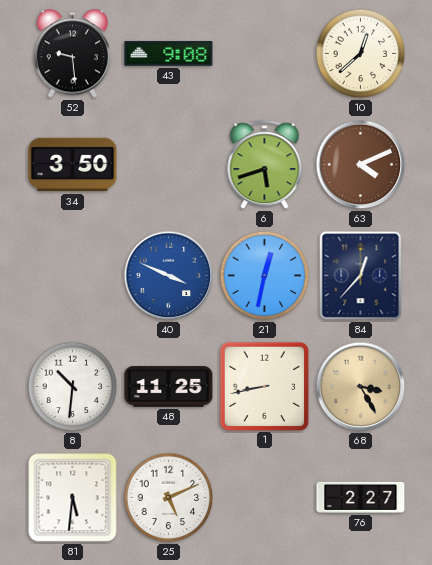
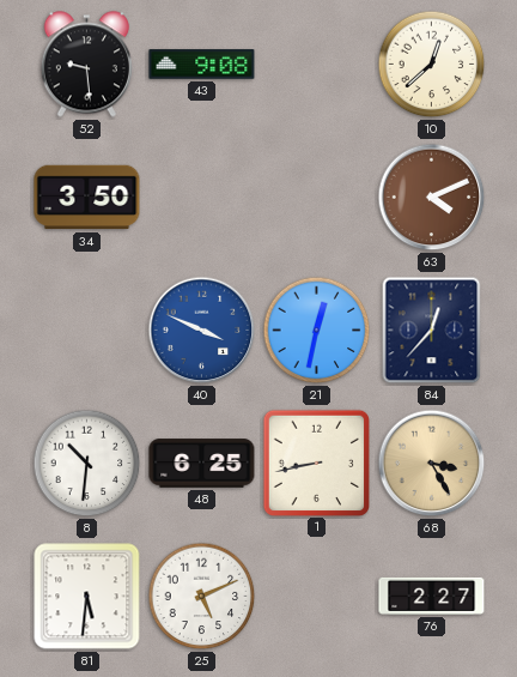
6: 5:42 -> none (265, 165)
48: 11:25 -> 6:25 (202, 464)
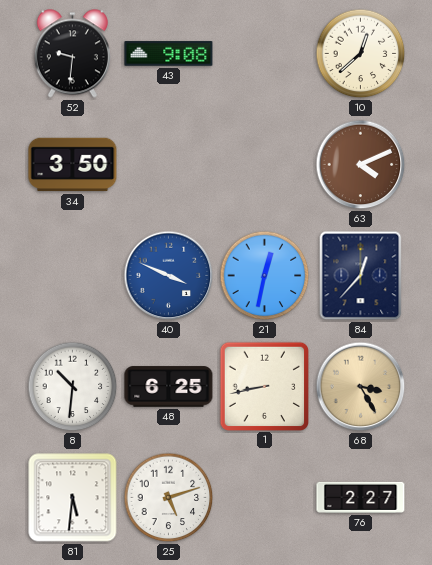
52: 9:29 -> 9:31 (72, 54)
25: 5:11 -> 5:12 (169, 498)
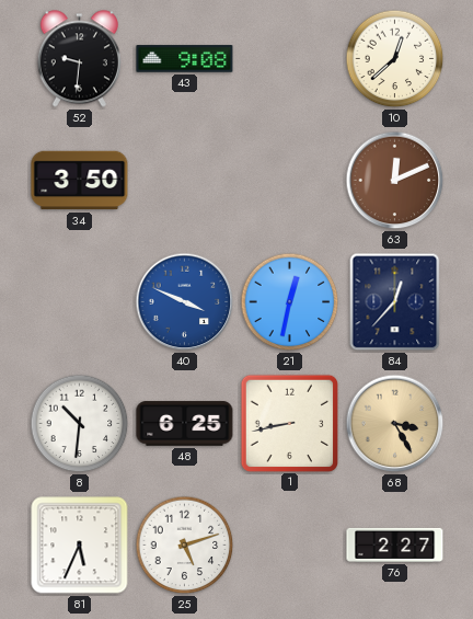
63: 4:11 -> 12:11 (395, 181)
81: 5:31 -> 5:34 (80, 546)
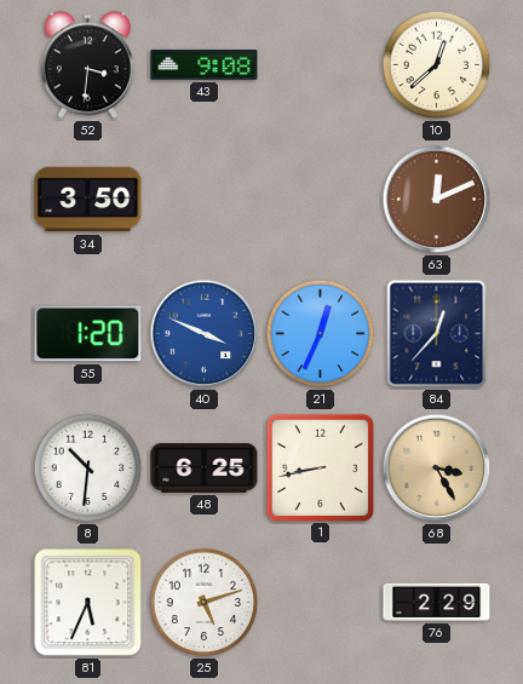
52: 9:31 -> 3:31 (87, 65)
55: none -> 1:20 (88, 334)
21: 12:32 -> 12:34 (321, 334)
76: 2:27 -> 2:29 (437, 602)
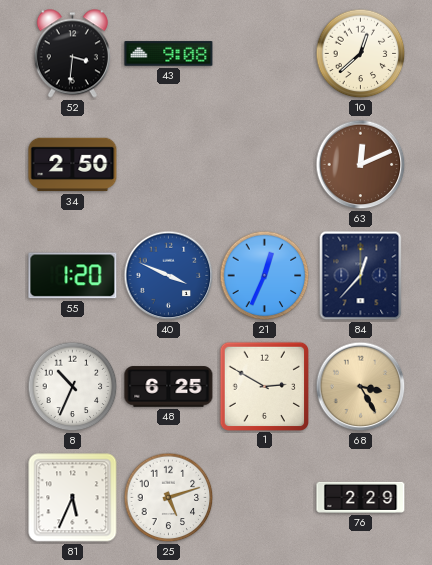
34: 3:50 -> 2:50 (73, 165)
8: 10:31 -> 10:34 (73, 387)
1: 8:43 -> 2:50 (264, 386)
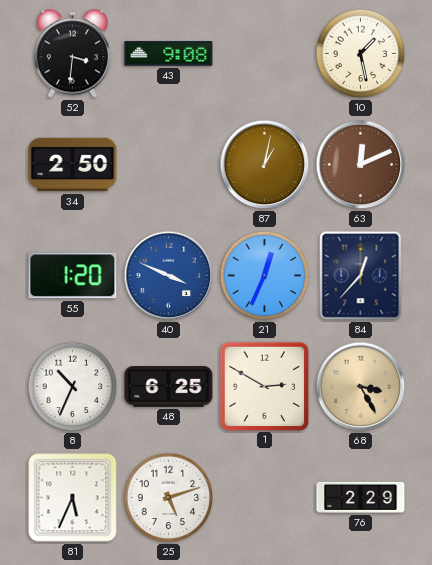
10: 12:38 -> 1:28 (361, 54)
87: none -> 1:02 (265, 165)
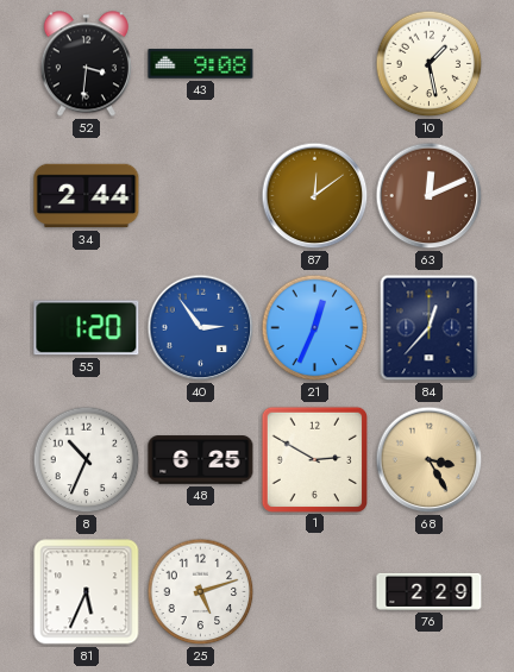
34: 2:50 -> 2:44 (87, 196)
87: 1:02 -> 12:09 (315, 196)
40: 3:49 -> 2:54 (201, 328)
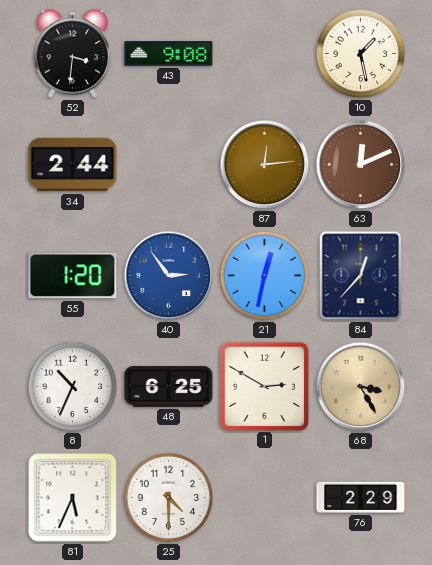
87: 12:09 -> 12:14 (265, 165)
21: 12:34 -> 12:32 (265, 276)
25: 5:12 -> 4:30 (169, 498)
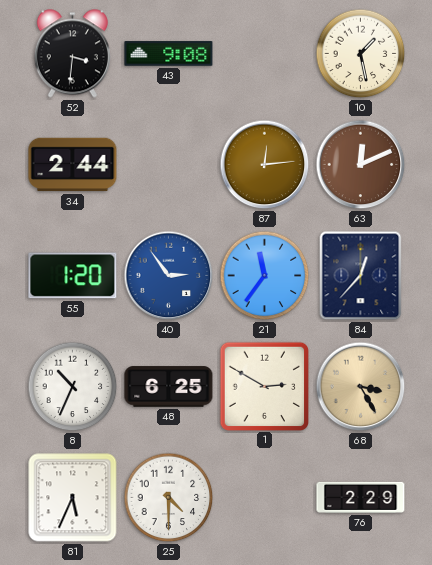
21: 12:32 -> 11:36 (265, 276)
